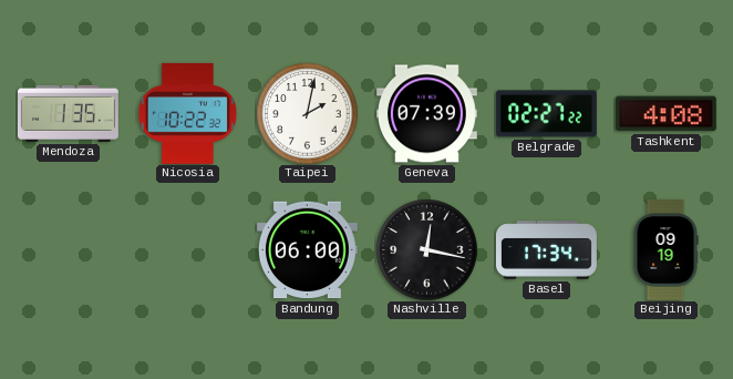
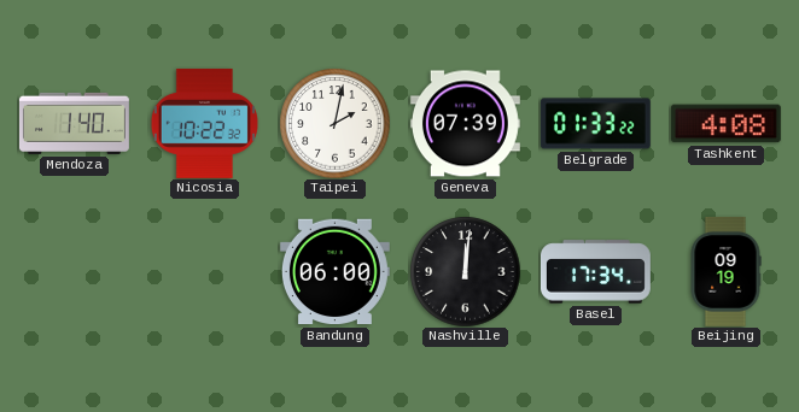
Mendoza: 1:35 -> 1:40 (74, 123)
Belgrade: 02:27 -> 01:33 (595, 124)
Nashville: 12:17 -> 12:01 (465, 271)
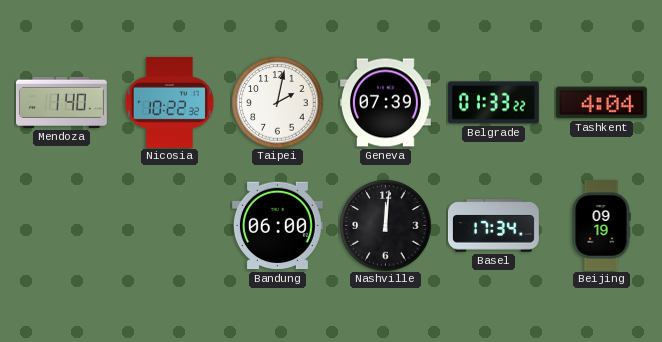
Tashkent: 4:08 -> 4:04 (601, 103)
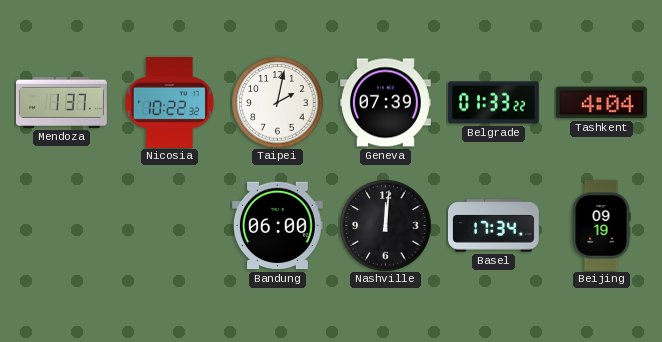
Mendoza: 1:40 -> 1:37 (61, 102)
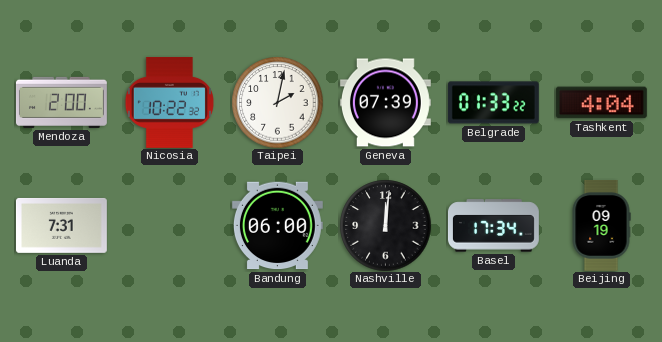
Mendoza: 1:37 -> 2:00 (61, 102)
Luanda: none -> 7:31 (61, 225)
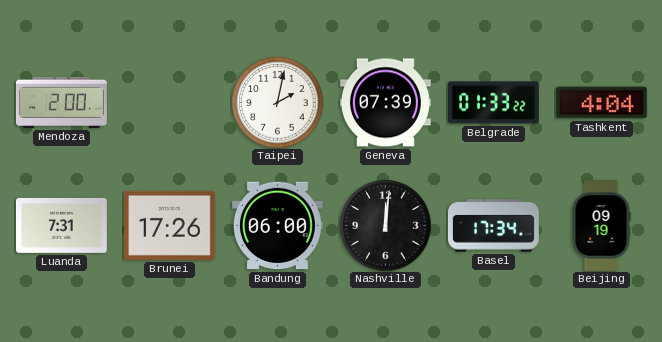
Nicosia: 10:22 -> none (169, 102)
Brunei: none -> 17:26 (169, 225)
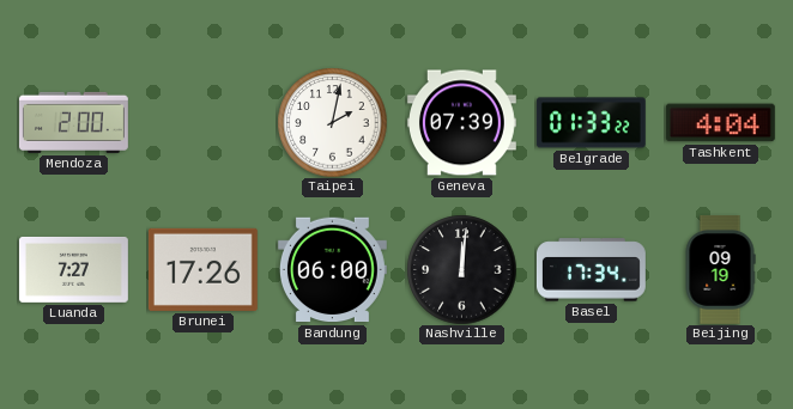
Luanda: 7:31 -> 7:27 (73, 269)
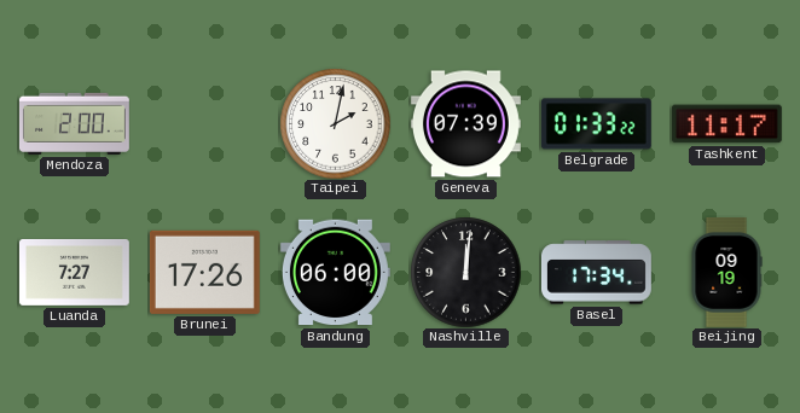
Tashkent: 4:04 -> 11:17 (726, 124)
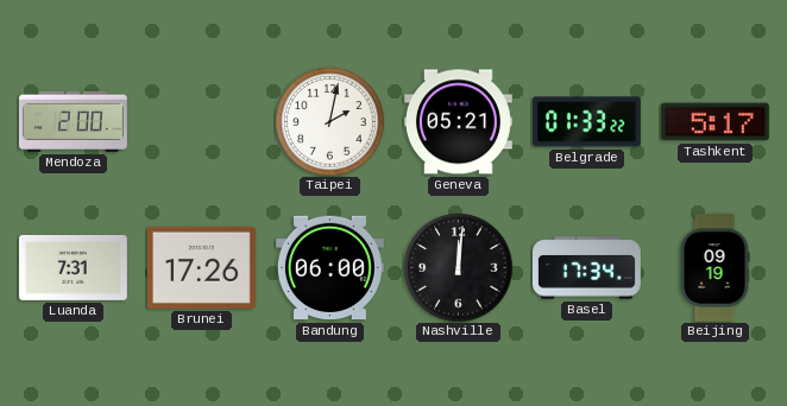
Geneva: 07:39 -> 05:21 (458, 122)
Tashkent: 11:17 -> 5:17 (714, 122)
Luanda: 7:27 -> 7:31 (73, 267)
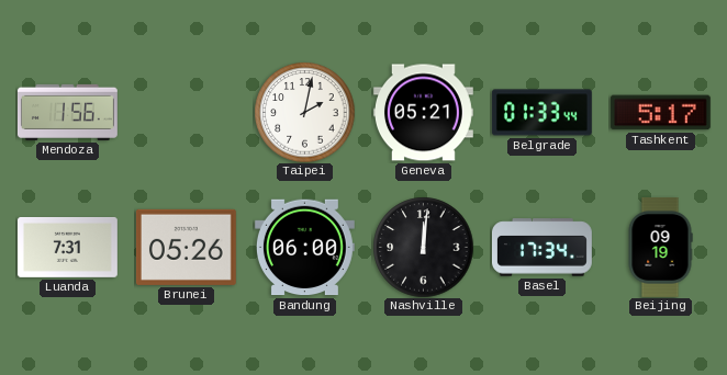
Mendoza: 2:00 -> 1:56 (67, 112)
Belgrade: 01:33:22 -> 01:33:44 (541, 113)
Brunei: 17:26 -> 05:26 (186, 247)
